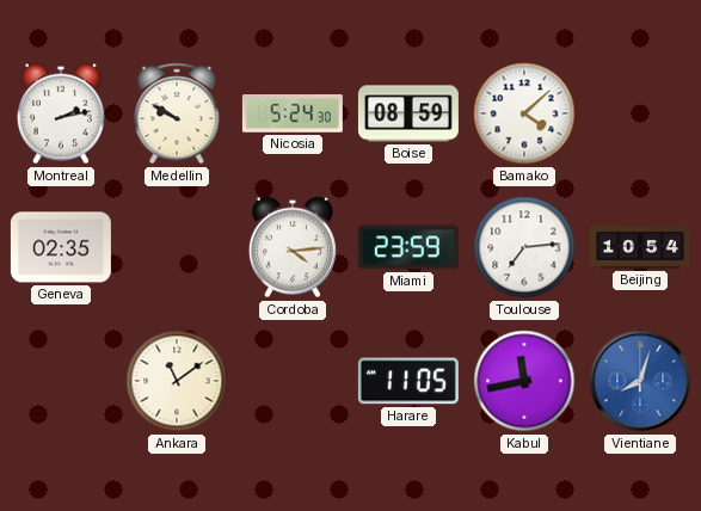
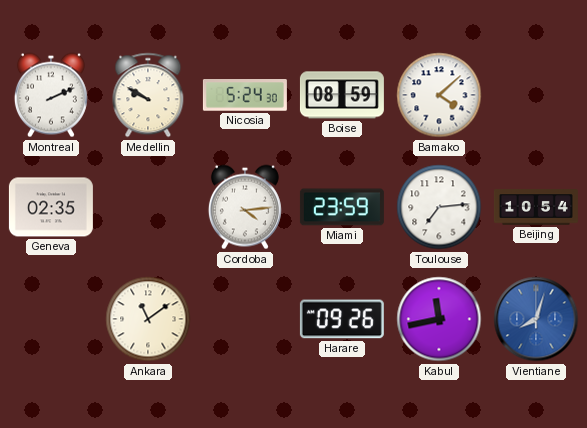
Montreal: 2:13 -> 2:11 (51, 95)
Harare: 11:05 -> 09:26 (342, 319)
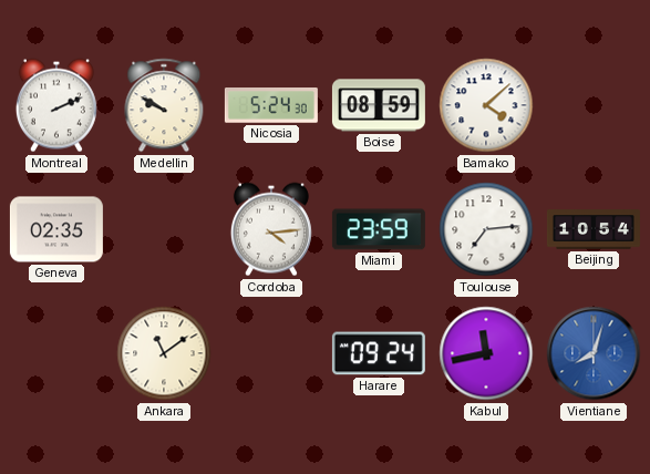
Harare: 09:26 -> 09:24 (379, 353)
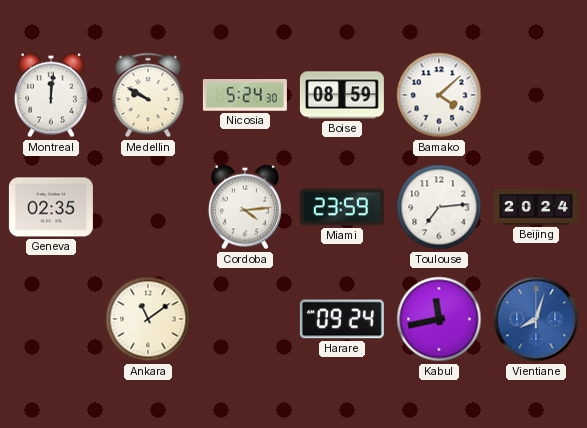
Montreal: 2:11 -> 12:01 (51, 95)
Beijing: 10:54 -> 20:24 (536, 207)
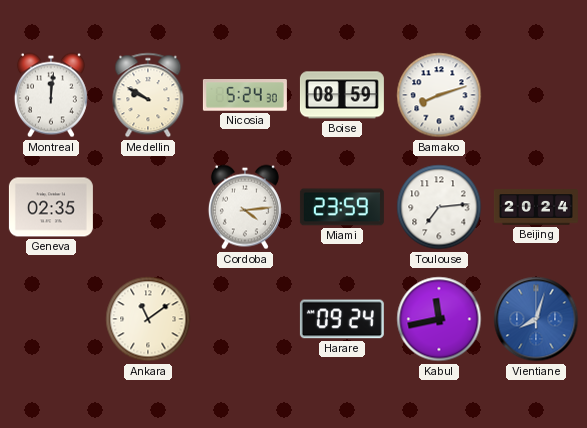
Bamako: 4:08 -> 8:12 (439, 95)
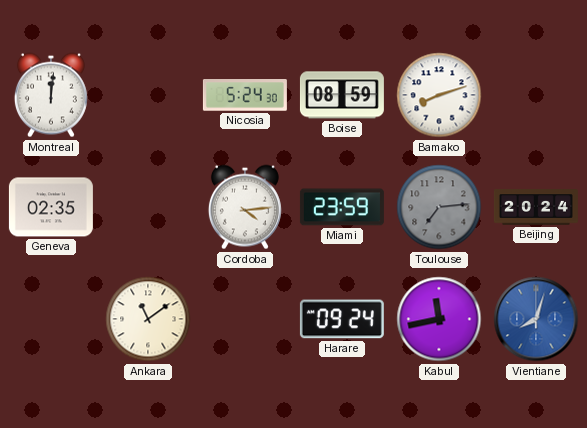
Medellin: 9:50 -> none (148, 95)
Toulouse dial: white -> grey (439, 207)
